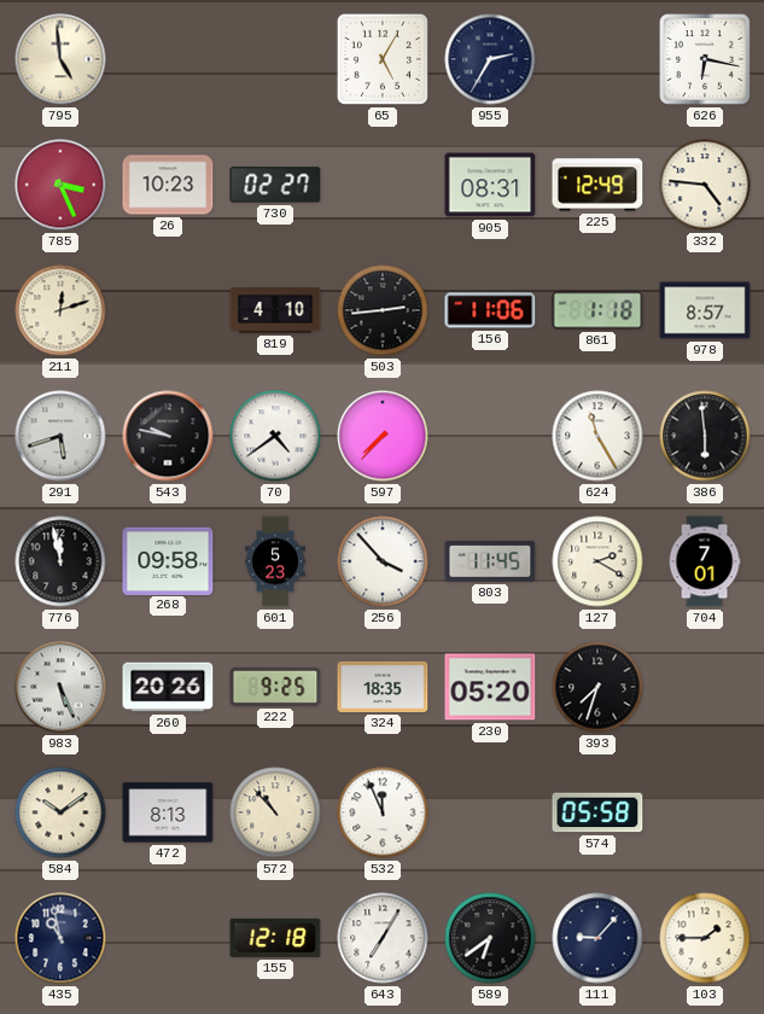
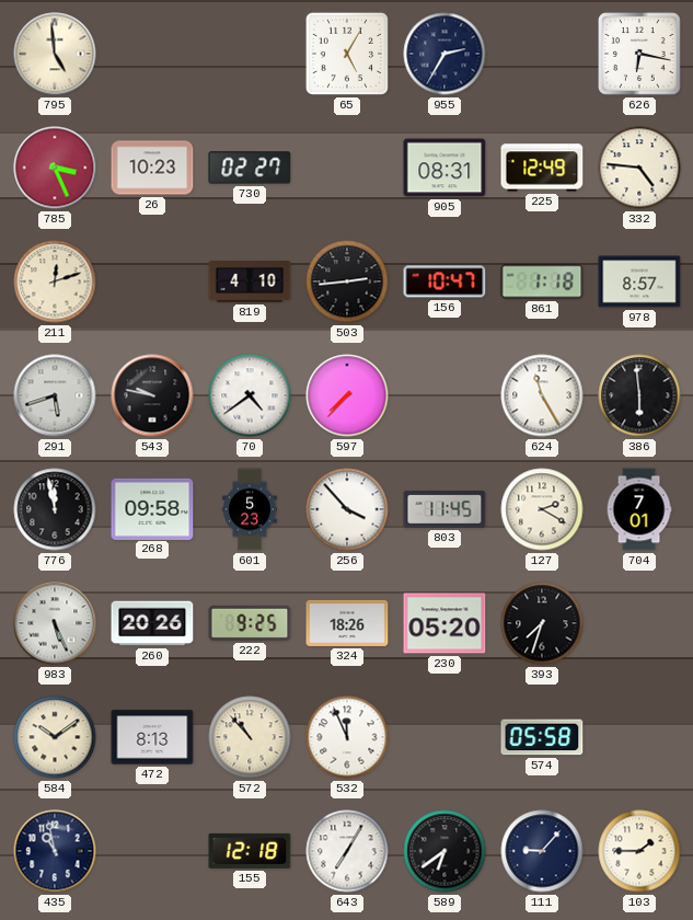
156: 11:06 -> 10:47 (444, 281)
324: 18:35 -> 18:26 (347, 623)
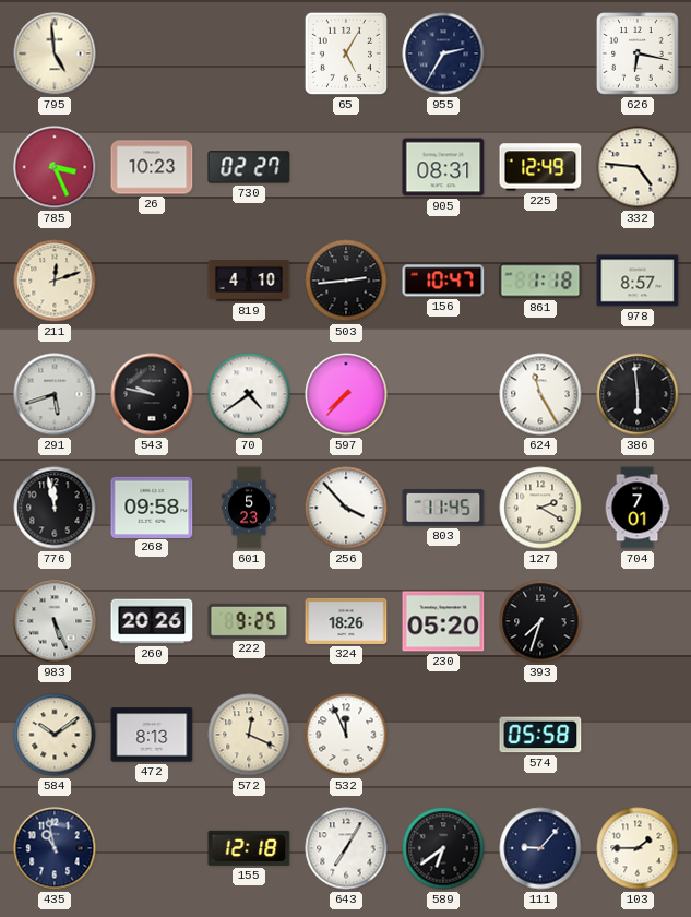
572: 10:53 -> 12:19 (249, 735)
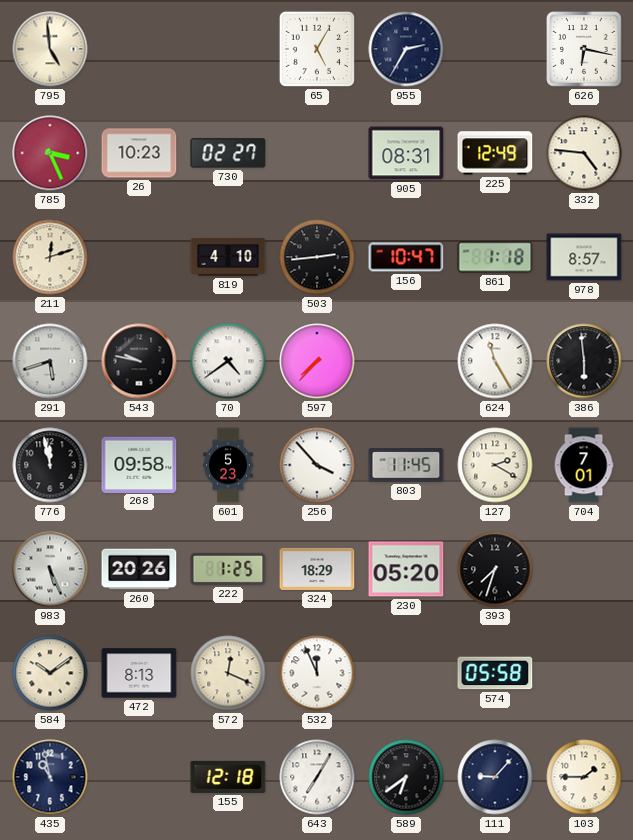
222: 9:25 -> 1:25 (228, 569)
324: 18:26 -> 18:29 (317, 569)
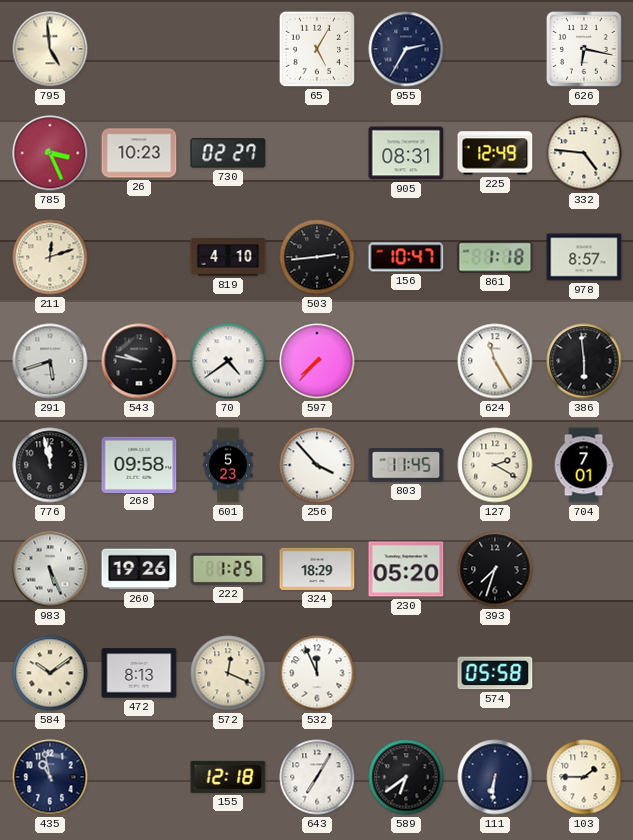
260: 20:26 -> 19:26 (139, 569)
111: 9:07 -> 6:31 (495, 777)
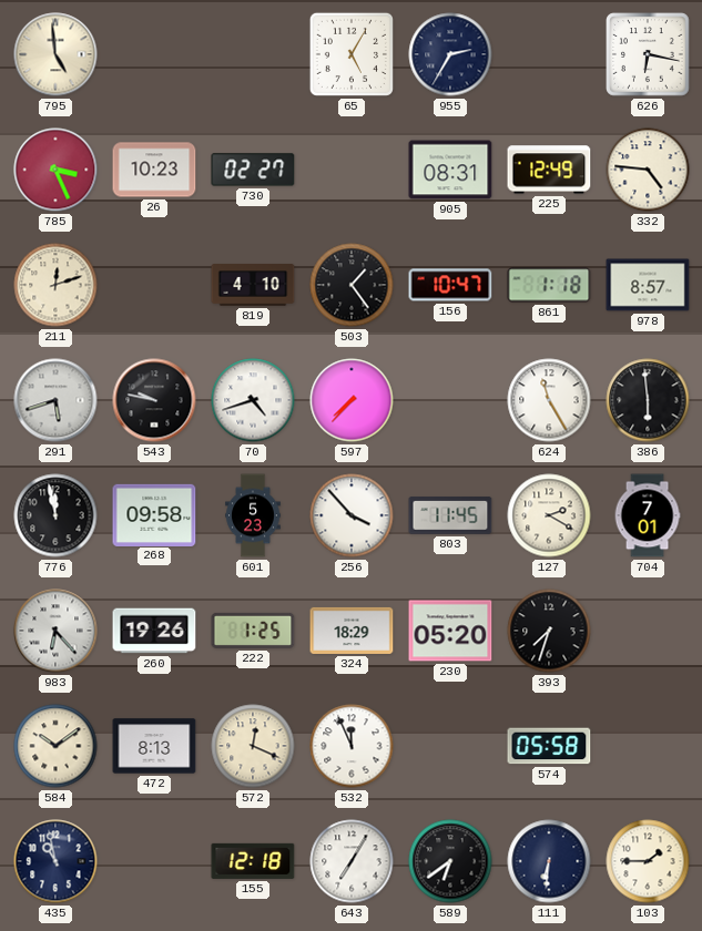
503: 2:44 -> 1:24 (352, 285)
70: 4:39 -> 4:42 (253, 400)
983: 5:26 -> 6:23 (55, 631)
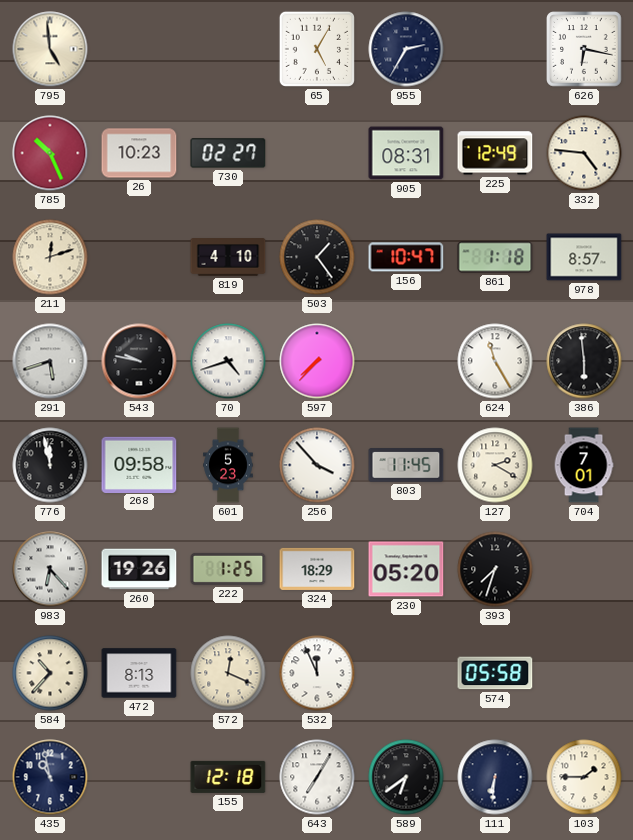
785: 3:26 -> 10:26 (50, 153)
584: 10:09 -> 10:37 (50, 673)
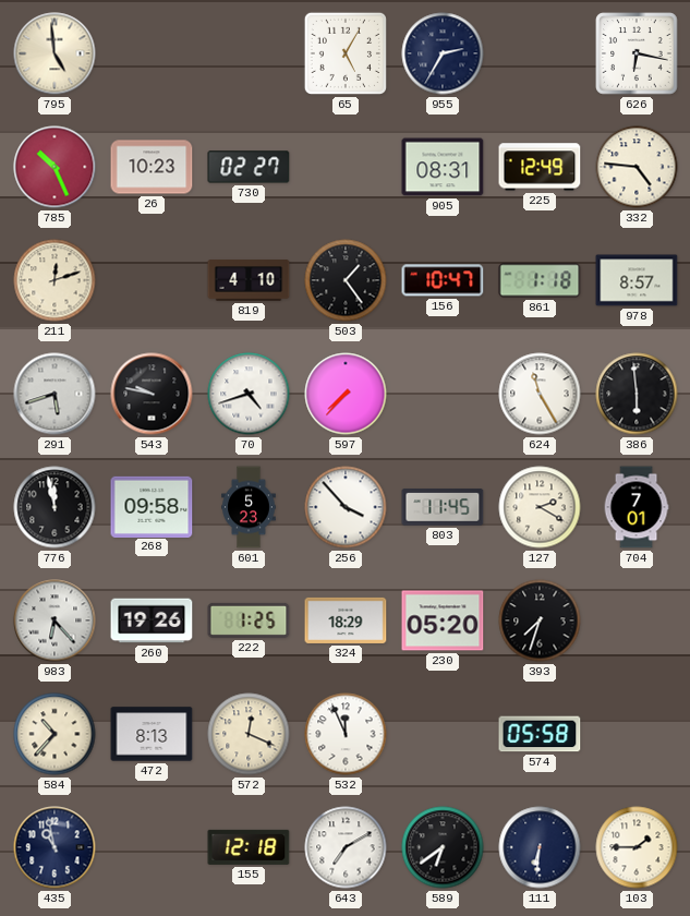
643: 7:05 -> 7:10 (346, 847)
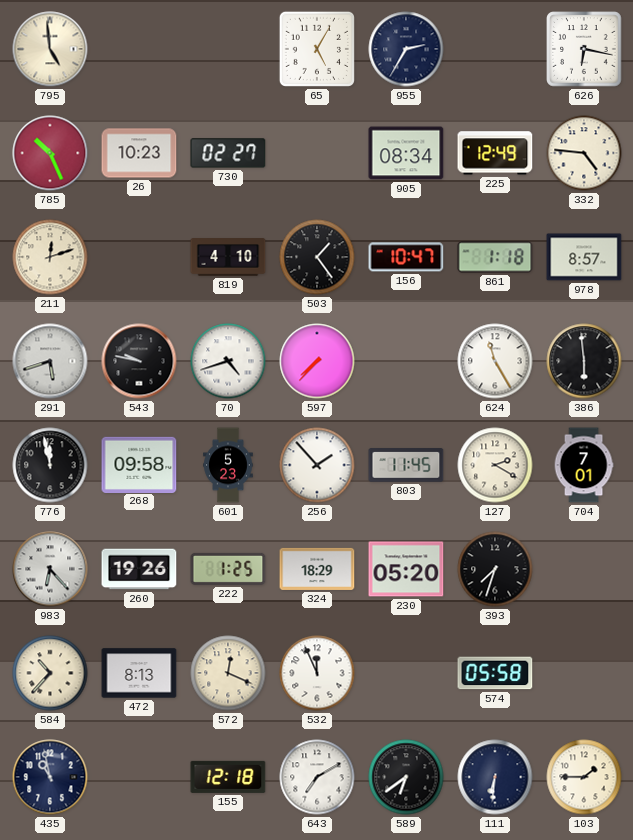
905: 08:31 -> 08:34 (406, 153)
256: 3:53 -> 1:53 (317, 465)
